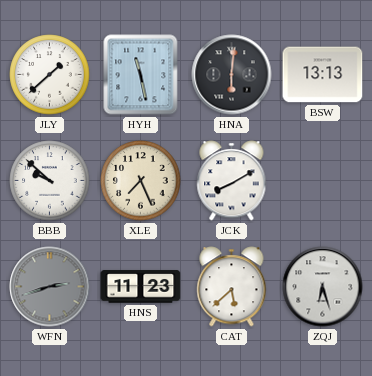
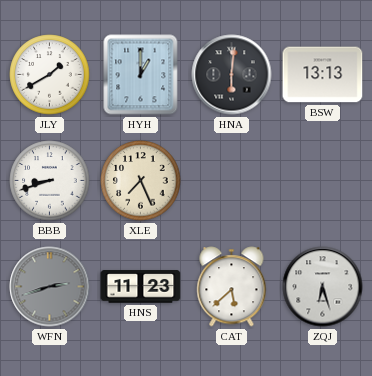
JLY: 1:38 -> 1:40 (50, 75)
HYH: 11:28 -> 1:00 (141, 75)
BBB: 9:52 -> 8:42 (50, 181)
JCK: 8:10 -> none (232, 181)
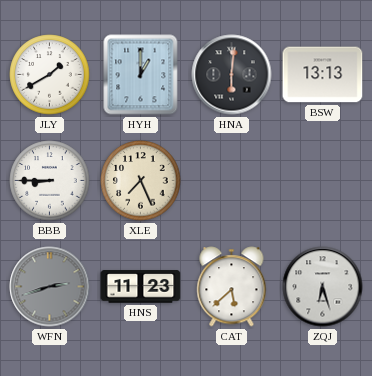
BBB: 8:42 -> 8:45 (50, 181)
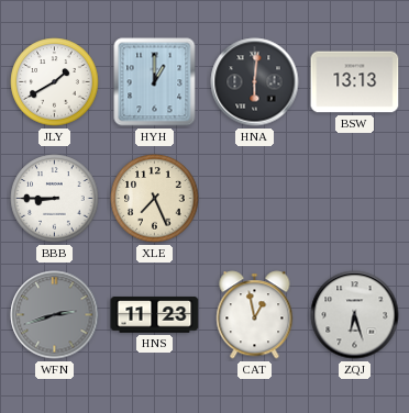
CAT: 5:38 -> 12:58 (255, 315)
